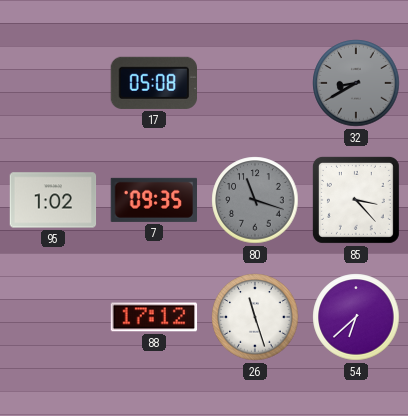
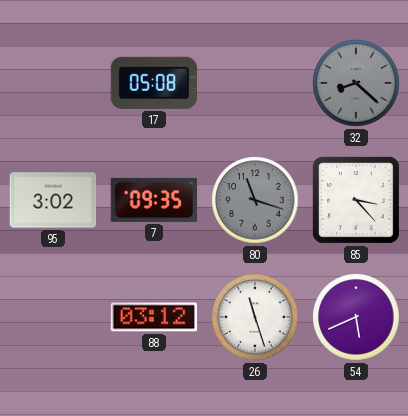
32: 8:40 -> 8:22 (356, 83)
95: 1:02 -> 3:02 (53, 200)
88: 17:12 -> 03:12 (154, 317)
54: 6:38 -> 5:41 (356, 317)
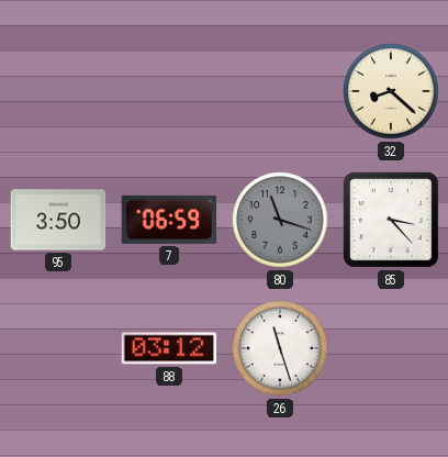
17: 05:08 -> none (153, 83)
32 dial: grey -> cream (391, 91)
95: 3:02 -> 3:50 (58, 220)
7: 09:35 -> 06:59 (168, 220)
54: 5:41 -> none (356, 317)
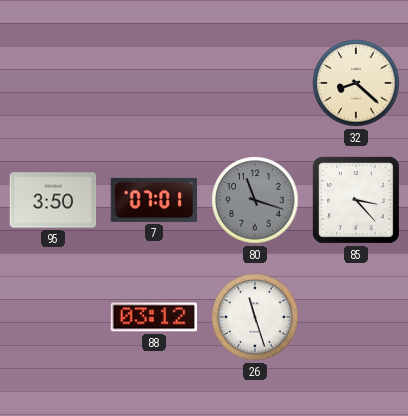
7: 06:59 -> 07:01 (153, 200)
